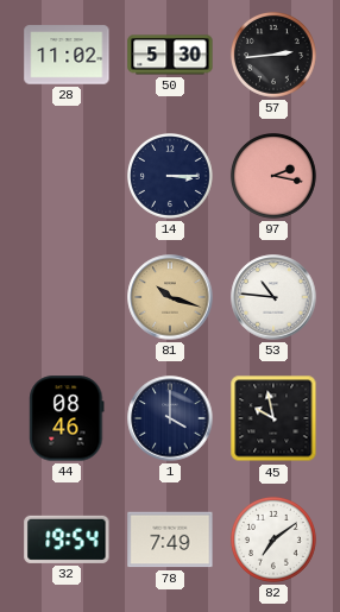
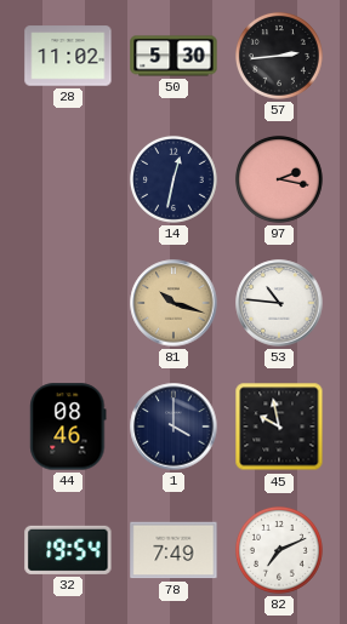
14: 3:15 -> 12:32 (173, 179)
82: 7:09 -> 7:11 (279, 550)
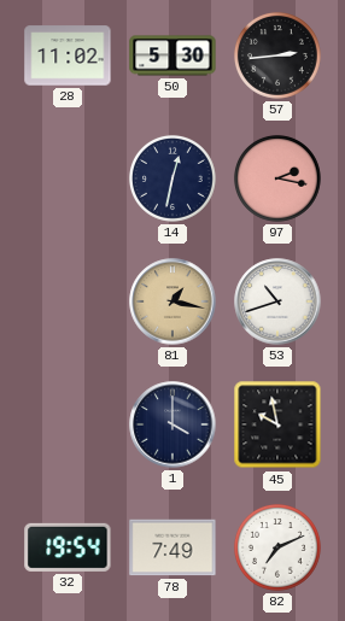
81: 10:18 -> 1:17 (172, 301)
53: 10:46 -> 10:42 (277, 301)
44: 08:46 -> none (68, 427)
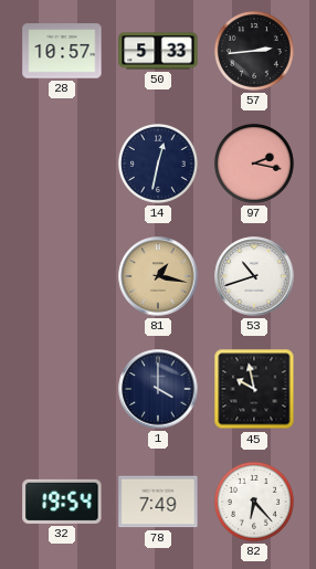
28: 11:02 -> 10:57 (62, 51)
50: 5:30 -> 5:33 (158, 51)
82: 7:11 -> 6:23 (254, 502)
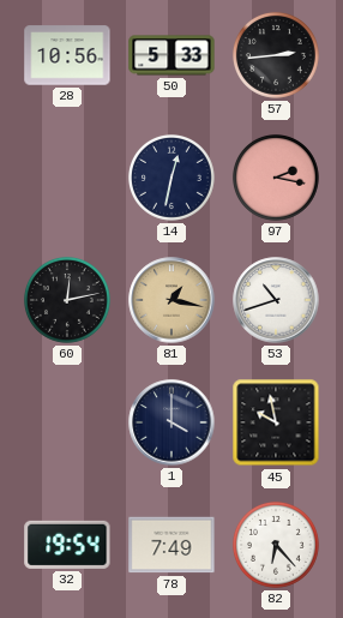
28: 10:57 -> 10:56 (67, 55)
60: none -> 12:13 (67, 300)
